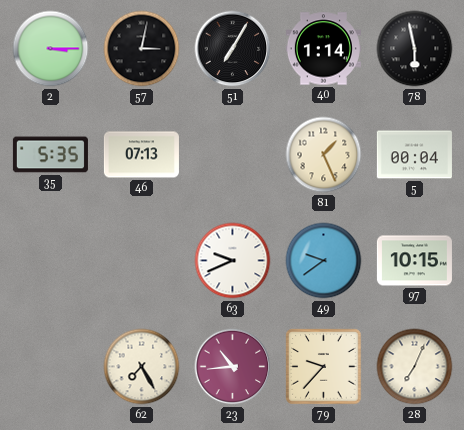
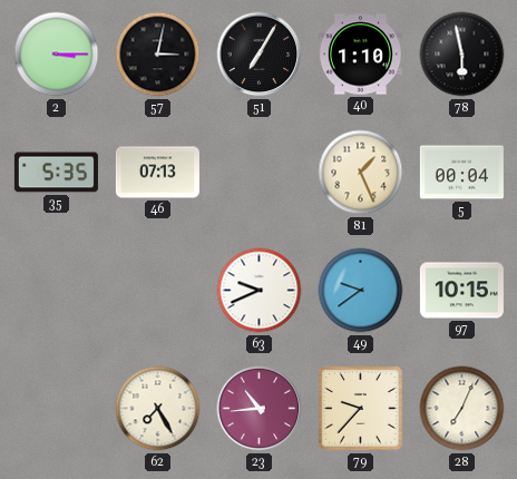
40: 1:14 -> 1:10 (360, 55)
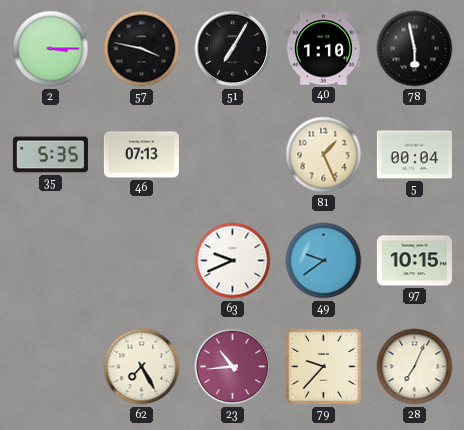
57: 3:02 -> 3:47 (142, 49)
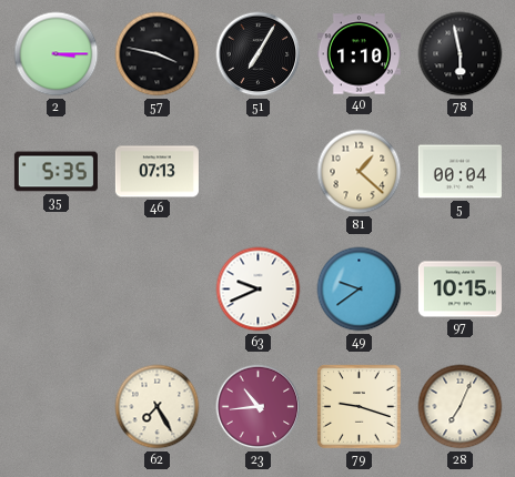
81: 1:26 -> 1:22 (360, 172)
79: 9:37 -> 9:18 (360, 407)
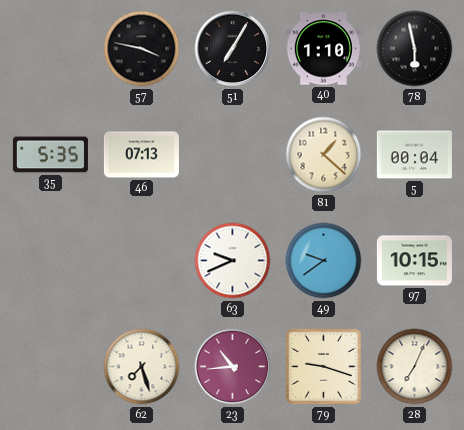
2: 3:15 -> none (57, 54)
62: 7:25 -> 7:27 (142, 367)
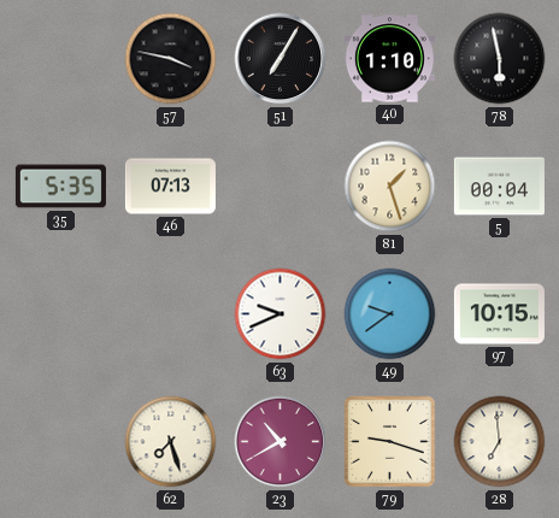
81: 1:22 -> 1:27 (390, 187)
23: 10:44 -> 10:40 (281, 442)
28: 7:04 -> 6:59 (500, 442)
